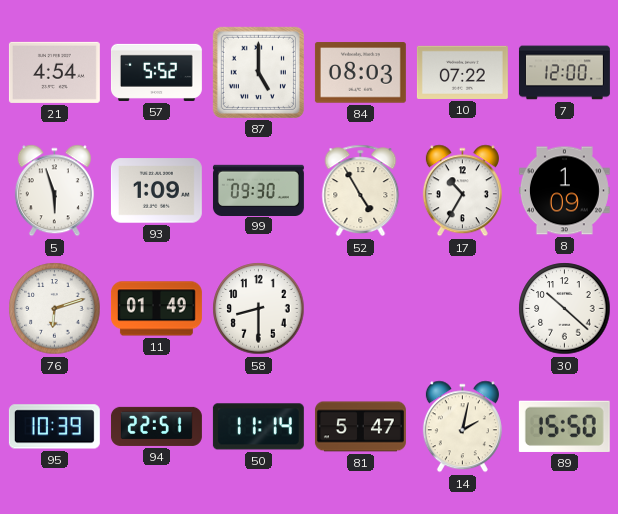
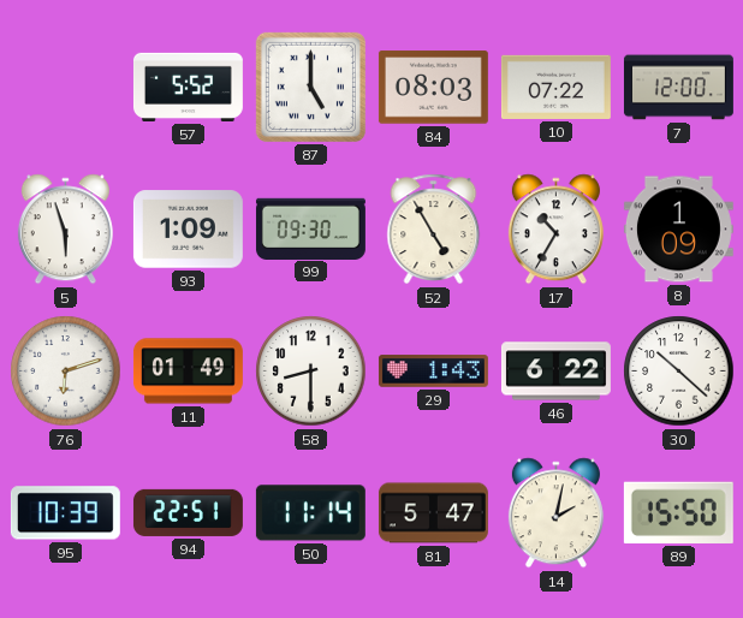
21: 4:54 -> none (54, 72)
29: none -> 1:43 (433, 372)
46: none -> 6:22 (555, 372)
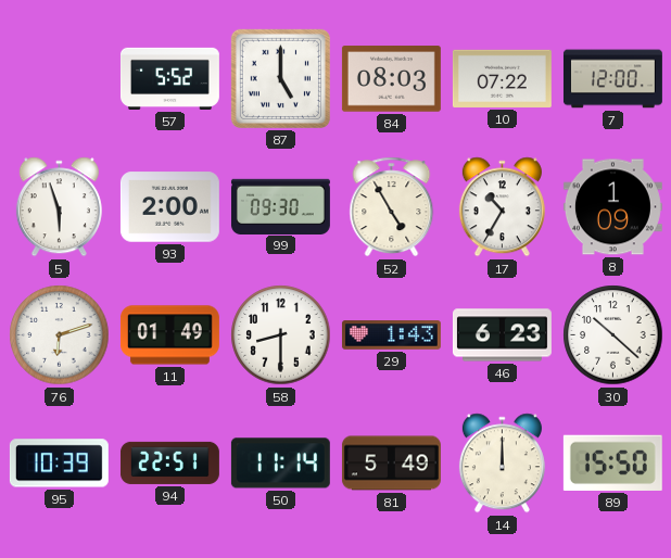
93: 1:09 -> 2:00 (169, 207)
46: 6:22 -> 6:23 (502, 335)
81: 5:47 -> 5:49 (391, 464)
14: 2:02 -> 12:00 (502, 464)
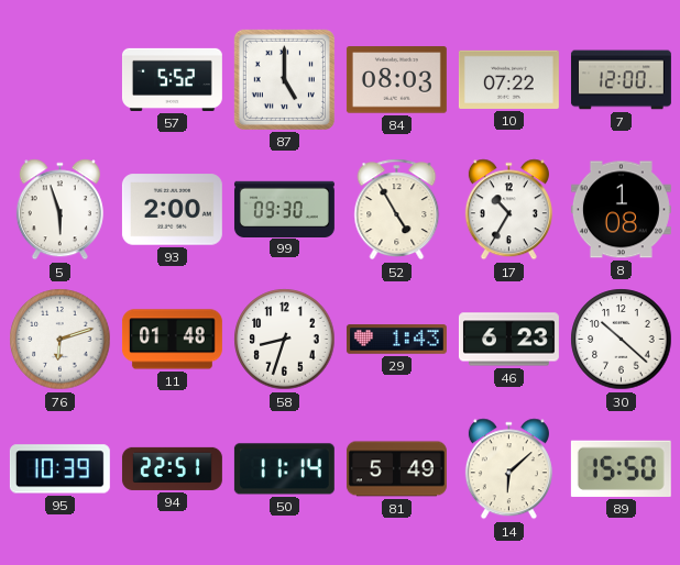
8: 1:09 -> 1:08 (621, 210)
11: 01:49 -> 01:48 (172, 340)
58: 8:30 -> 8:33 (285, 340)
14: 12:00 -> 6:08 (508, 469)
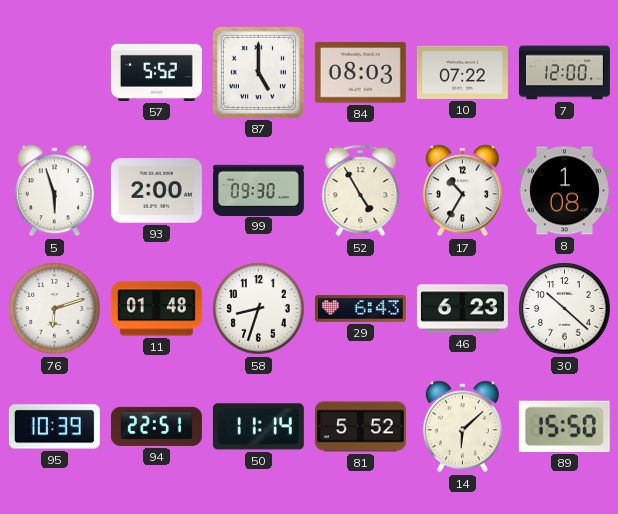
29: 1:43 -> 6:43 (360, 309)
81: 5:49 -> 5:52 (360, 427)
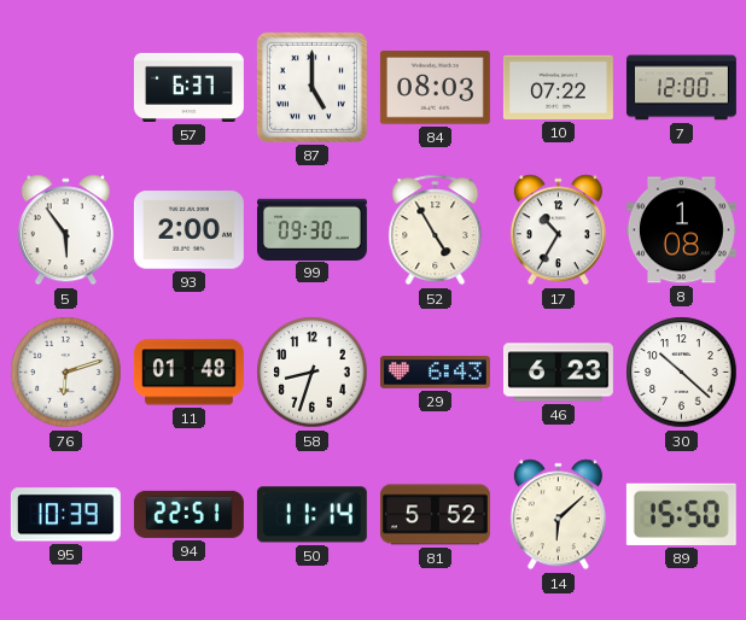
57: 5:52 -> 6:37 (188, 87)
5: 5:57 -> 5:54 (65, 230)
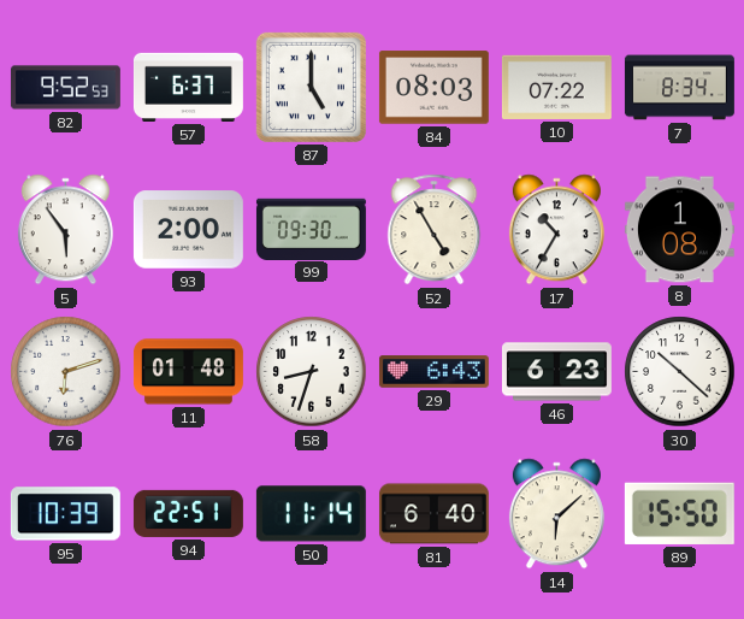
82: none -> 9:52 (65, 88)
7: 12:00 -> 8:34 (679, 88)
81: 5:52 -> 6:40 (433, 514)
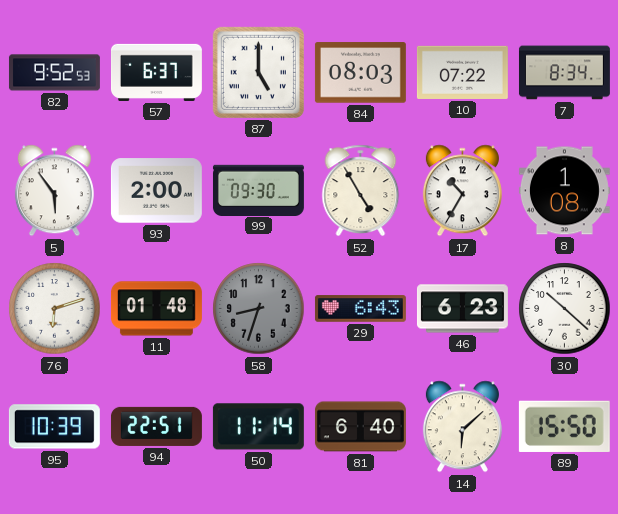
58 dial: white -> grey (259, 309)
